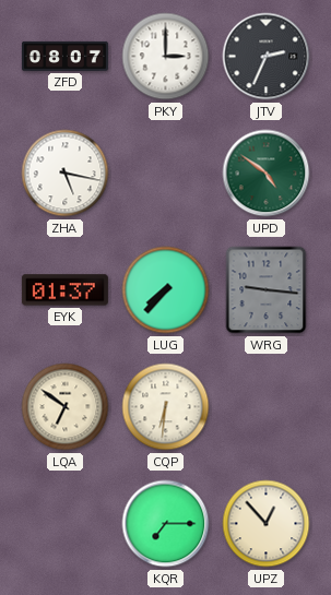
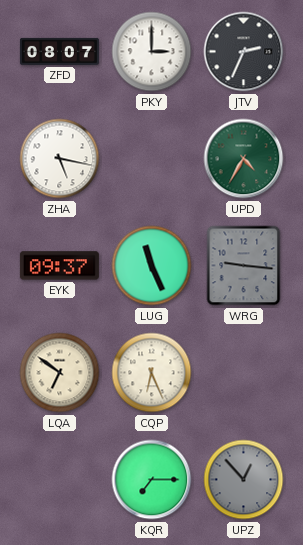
UPD: 4:51 -> 4:35 (244, 159)
EYK: 01:37 -> 09:37 (59, 266)
LUG: 7:37 -> 11:26 (152, 266)
CQP: 6:31 -> 6:26 (152, 373)
UPZ dial: cream -> grey (244, 480)
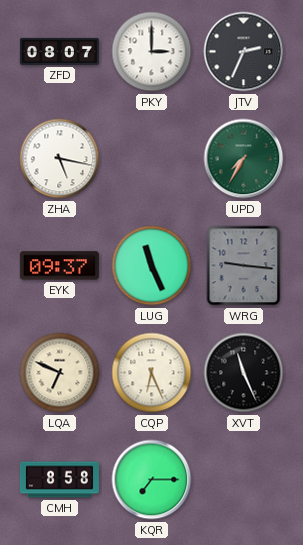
UPD: 4:35 -> 7:35 (244, 159)
LQA: 6:51 -> 6:49 (60, 373)
XVT: none -> 11:26 (244, 373)
CMH: none -> 8:58 (59, 480)
UPZ: 12:53 -> none (244, 480)
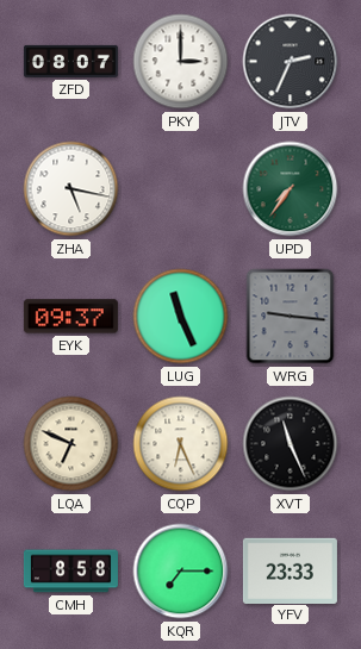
UPD: 7:35 -> 7:36 (291, 189)
YFV: none -> 23:33 (290, 570)
